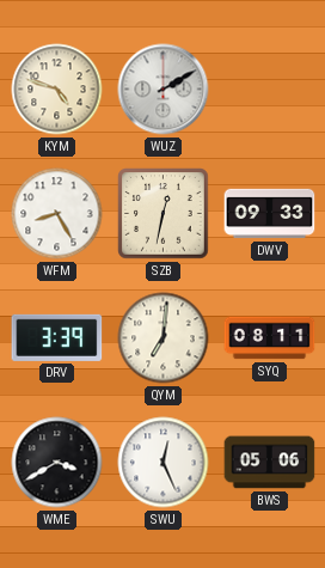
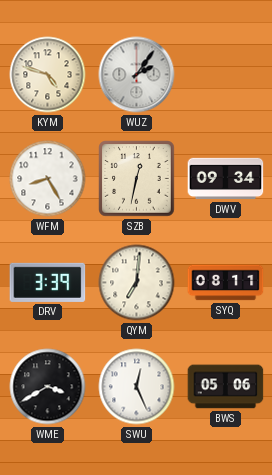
WUZ: 2:10 -> 2:06 (137, 75)
DWV: 09:33 -> 09:34 (226, 179)
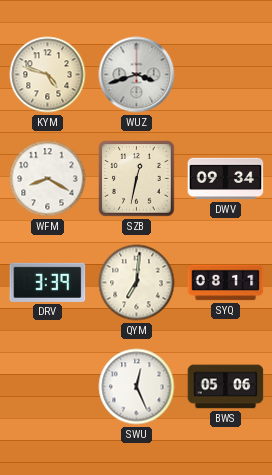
WUZ: 2:06 -> 3:42 (137, 75)
WFM: 8:25 -> 8:20 (48, 179)
WME: 3:40 -> none (48, 387)
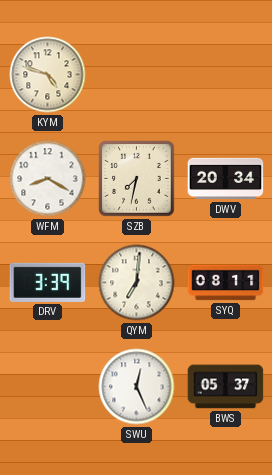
WUZ: 3:42 -> none (137, 75)
SZB: 12:32 -> 7:32 (137, 179)
DWV: 09:34 -> 20:34 (226, 179)
BWS: 05:06 -> 05:37 (226, 387)
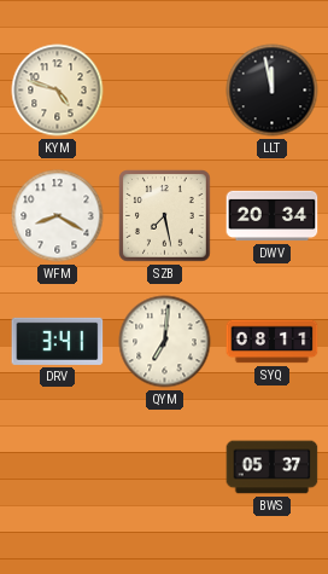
LLT: none -> 11:58 (273, 91)
SZB: 7:32 -> 7:28 (165, 216)
DRV: 3:39 -> 3:41 (58, 341)
SWU: 12:26 -> none (137, 387)
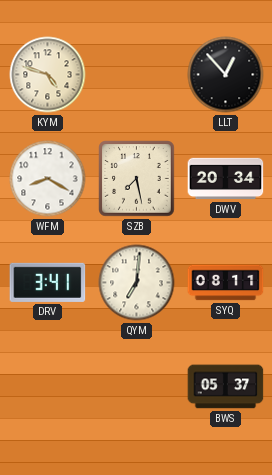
LLT: 11:58 -> 12:53 (226, 75)
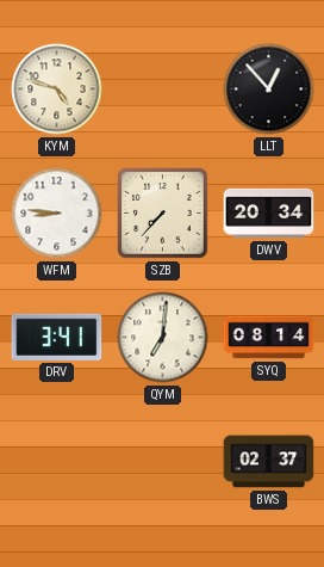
WFM: 8:20 -> 8:46 (57, 214)
SZB: 7:28 -> 7:37 (163, 214)
SYQ: 08:11 -> 08:14 (269, 338)
BWS: 05:37 -> 02:37 (269, 462)
